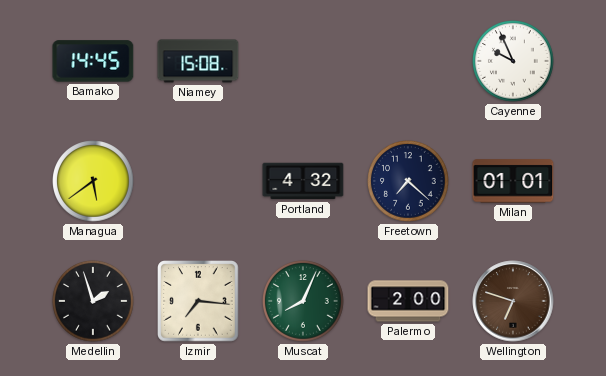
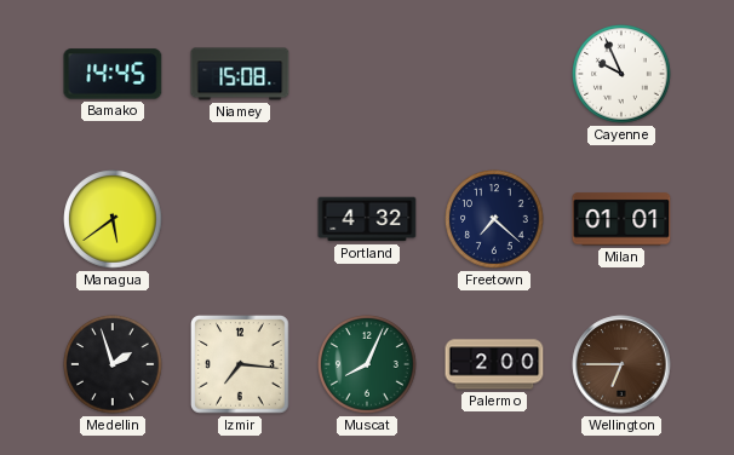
Wellington: 6:48 -> 6:45 (621, 364)
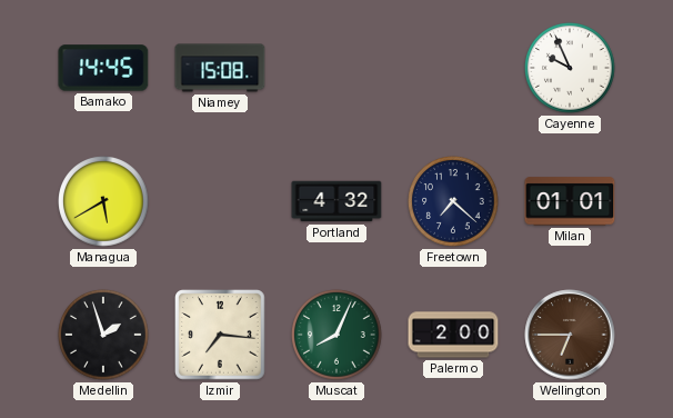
Managua: 5:39 -> 5:40 (103, 201)
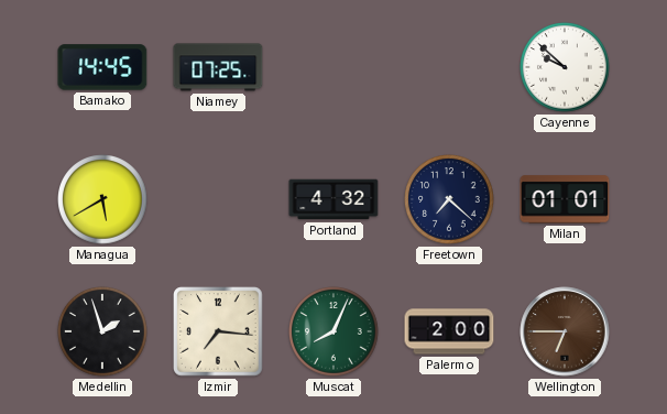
Niamey: 15:08 -> 07:25 (218, 67)
Cayenne: 9:56 -> 9:52 (565, 67)
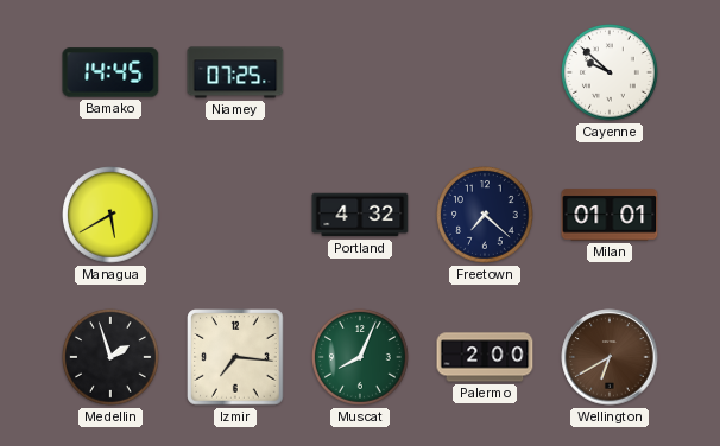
Wellington: 6:45 -> 6:40 (610, 357)
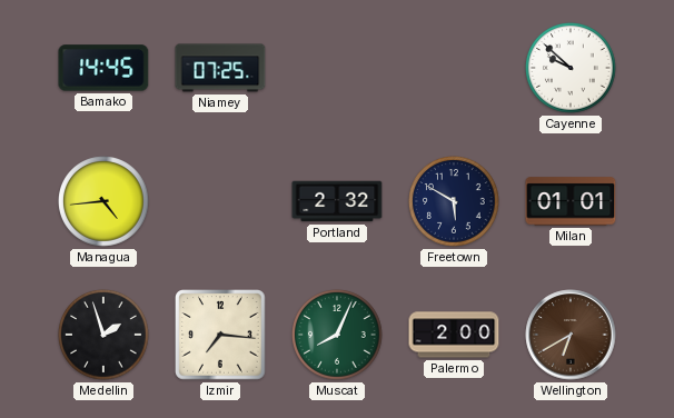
Managua: 5:40 -> 4:44 (103, 201)
Portland: 4:32 -> 2:32 (337, 201)
Freetown: 7:22 -> 5:50 (454, 201)
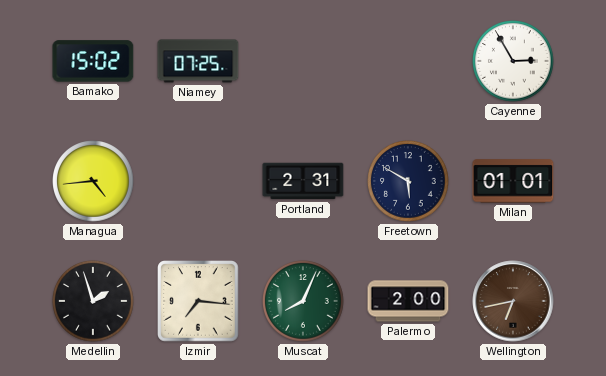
Bamako: 14:45 -> 15:02 (93, 61)
Cayenne: 9:52 -> 2:55 (513, 61)
Portland: 2:32 -> 2:31 (303, 181)
Wellington: 6:40 -> 6:43 (513, 301)
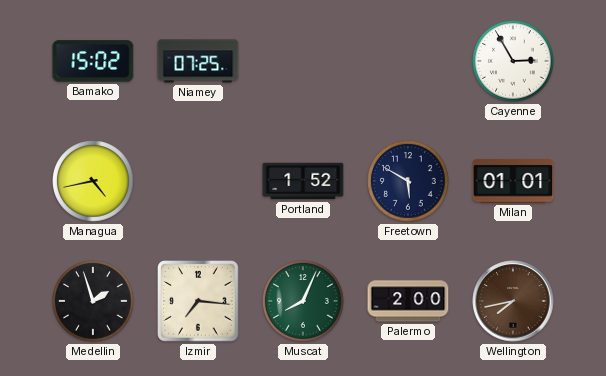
Managua: 4:44 -> 4:43 (93, 181)
Portland: 2:31 -> 1:52 (303, 181)
Wellington: 6:43 -> 7:43 (513, 301)
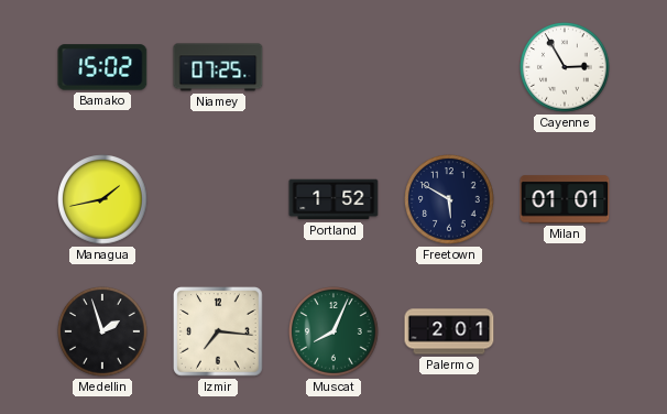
Managua: 4:43 -> 1:43 (102, 199)
Palermo: 2:00 -> 2:01 (449, 331)
Wellington: 7:43 -> none (513, 301)
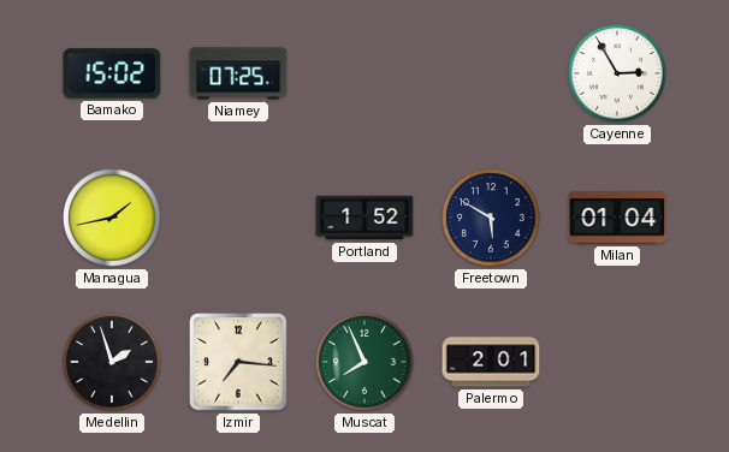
Milan: 01:01 -> 01:04 (617, 218)
Muscat: 8:04 -> 7:56 (364, 362)
